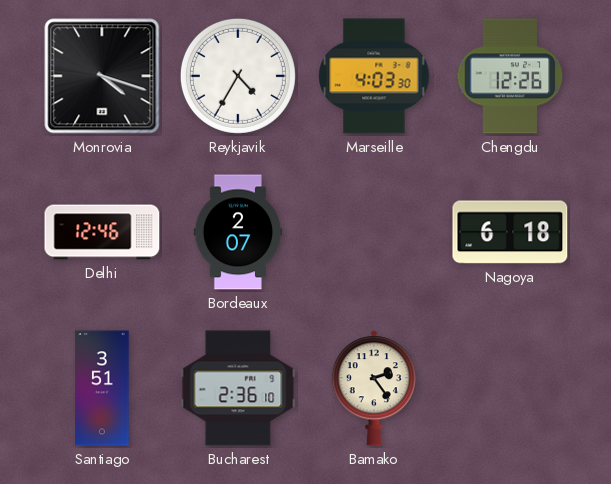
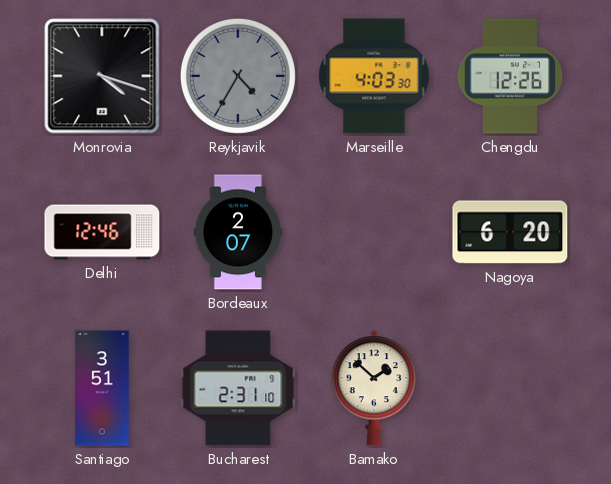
Reykjavik dial: white -> grey (238, 76)
Nagoya: 6:18 -> 6:20 (510, 232)
Bucharest: 2:36 -> 2:31 (238, 388)
Bamako: 2:24 -> 1:52 (374, 388)
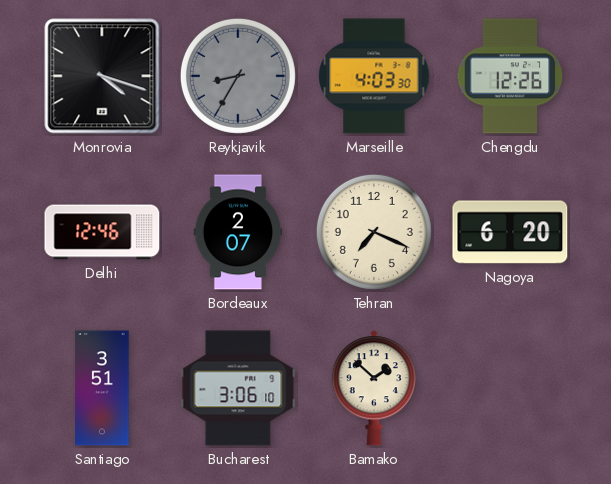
Reykjavik: 4:35 -> 8:35 (238, 76)
Tehran: none -> 7:19 (374, 232)
Bucharest: 2:31 -> 3:06 (238, 388)
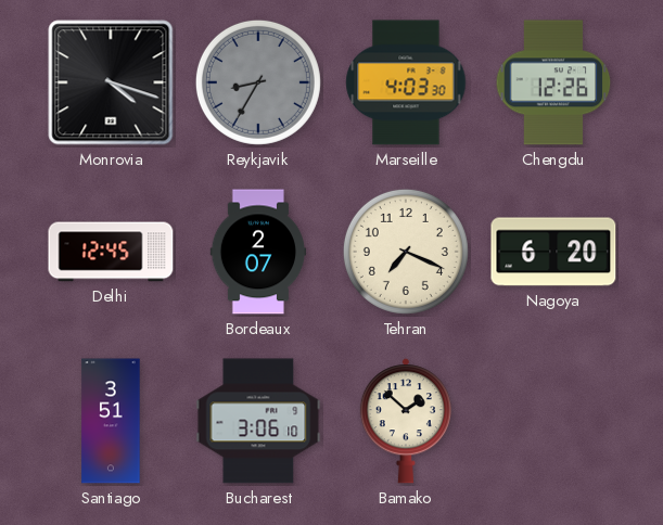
Delhi: 12:46 -> 12:45 (111, 252)
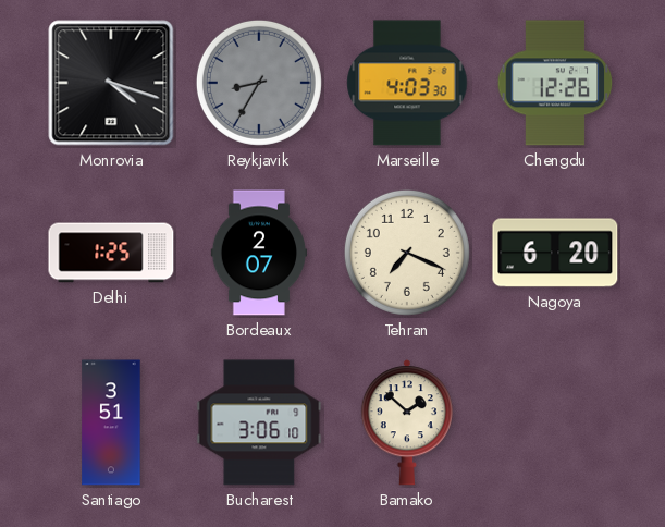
Delhi: 12:45 -> 1:25 (111, 253)
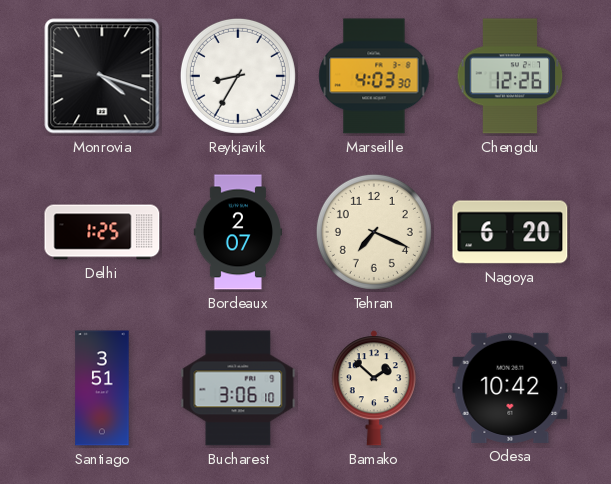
Reykjavik dial: grey -> white (238, 76)
Odesa: none -> 10:42 (510, 388)
